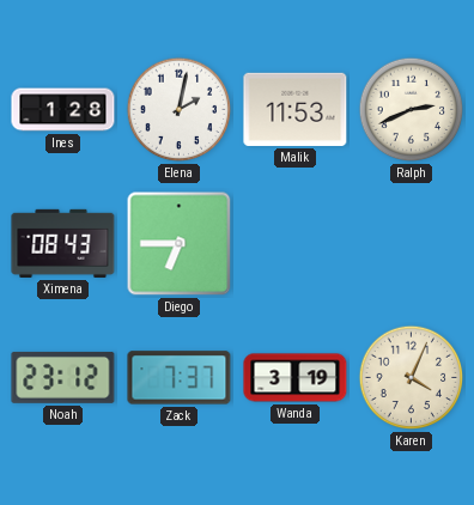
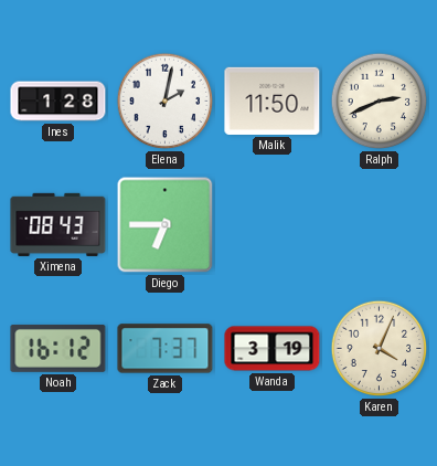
Malik: 11:53 -> 11:50 (273, 100)
Noah: 23:12 -> 16:12 (58, 348)
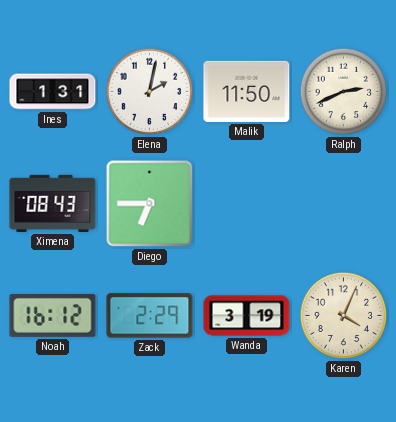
Ines: 1:28 -> 1:31 (53, 92)
Zack: 7:37 -> 2:29 (150, 316)
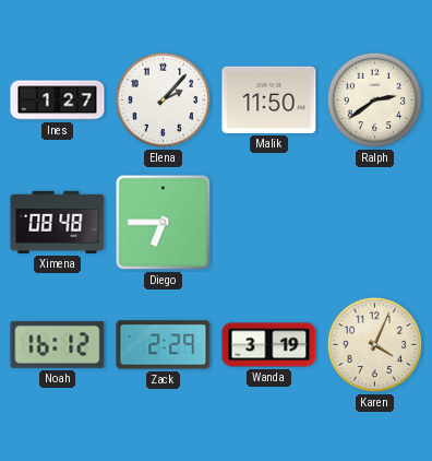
Ines: 1:31 -> 1:27 (58, 101)
Elena: 2:02 -> 2:07 (164, 101)
Ralph: 2:41 -> 2:39 (375, 101)
Ximena: 08:43 -> 08:48 (58, 222)
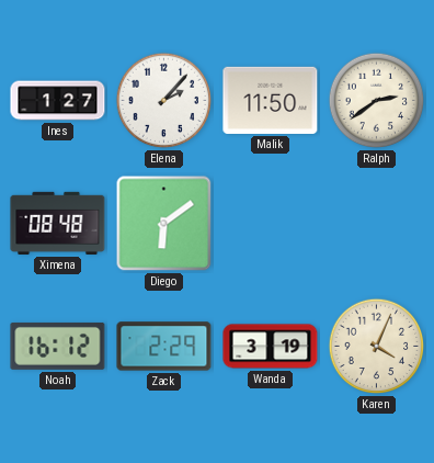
Diego: 6:45 -> 6:09 (164, 224)
